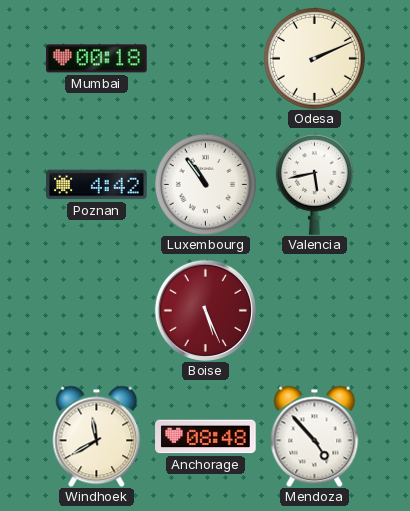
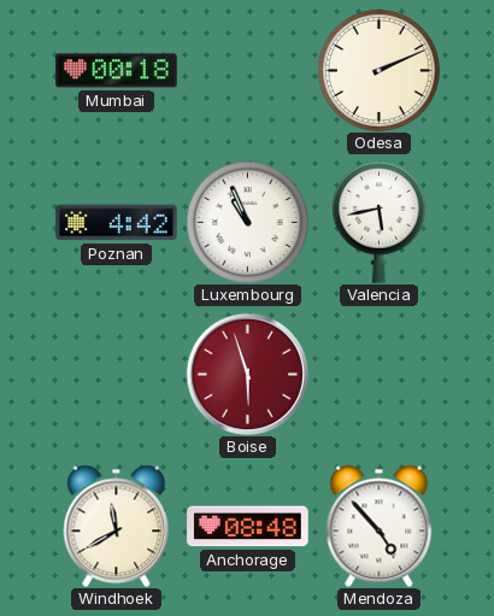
Luxembourg: 10:54 -> 10:56 (247, 222)
Boise: 5:26 -> 5:57 (247, 374)
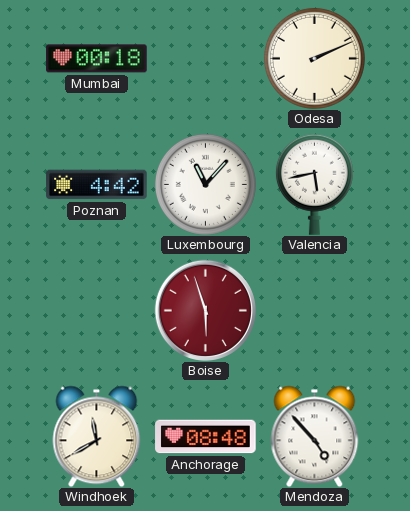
Luxembourg: 10:56 -> 11:07 (205, 184)
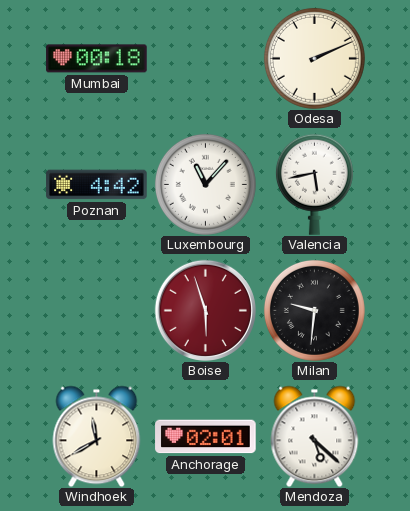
Milan: none -> 9:31 (314, 310)
Anchorage: 08:48 -> 02:01 (206, 437)
Mendoza: 4:53 -> 5:22 (315, 436)
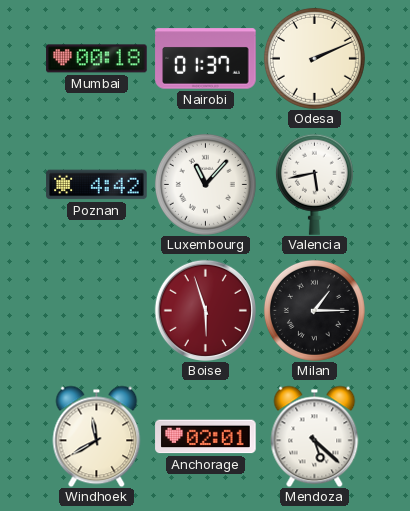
Nairobi: none -> 01:37 (206, 59)
Milan: 9:31 -> 1:15 (314, 310)
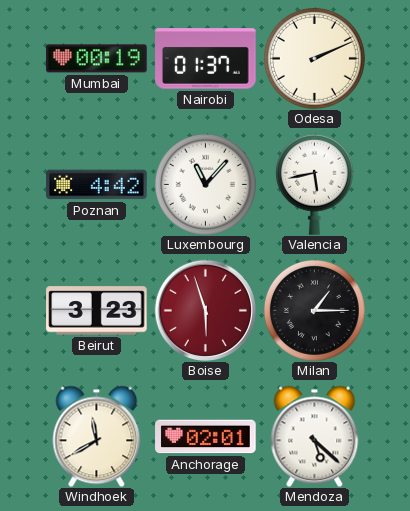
Mumbai: 00:18 -> 00:19 (97, 59)
Beirut: none -> 3:23 (97, 311)
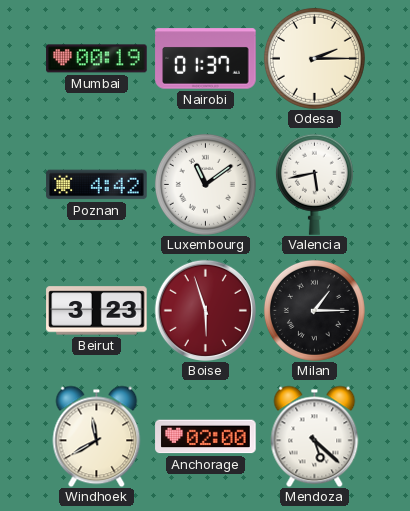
Odesa: 2:11 -> 2:15 (314, 58)
Luxembourg: 11:07 -> 11:09 (205, 184)
Anchorage: 02:01 -> 02:00 (206, 437)
